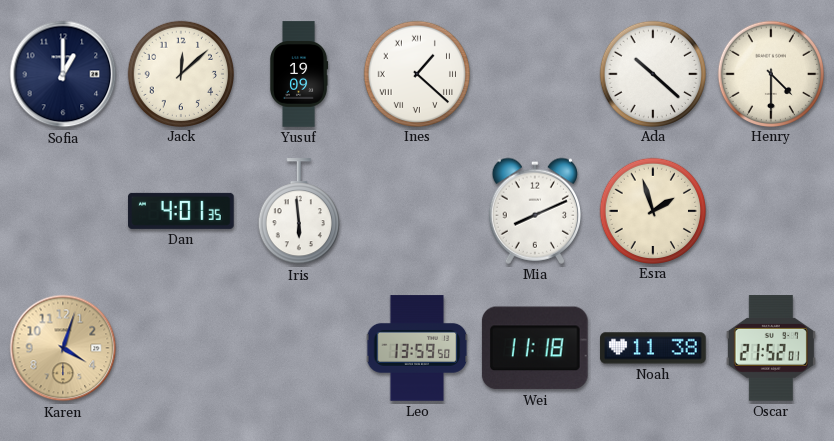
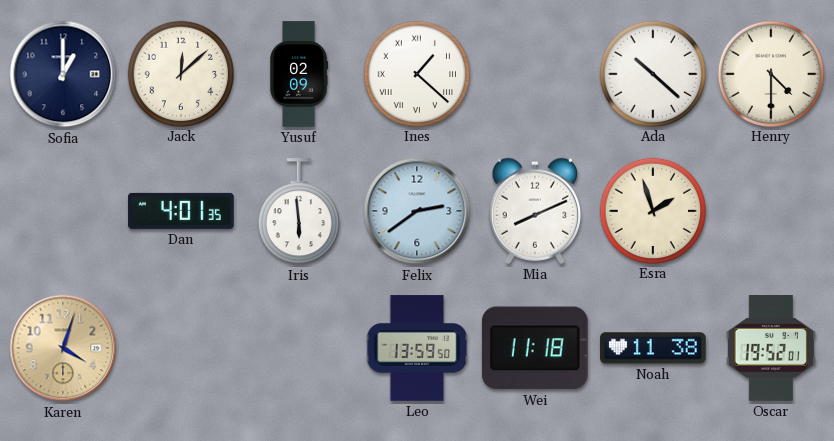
Yusuf: 19:09 -> 02:09 (299, 74)
Felix: none -> 2:39 (417, 211)
Oscar: 21:52 -> 19:52 (771, 348)
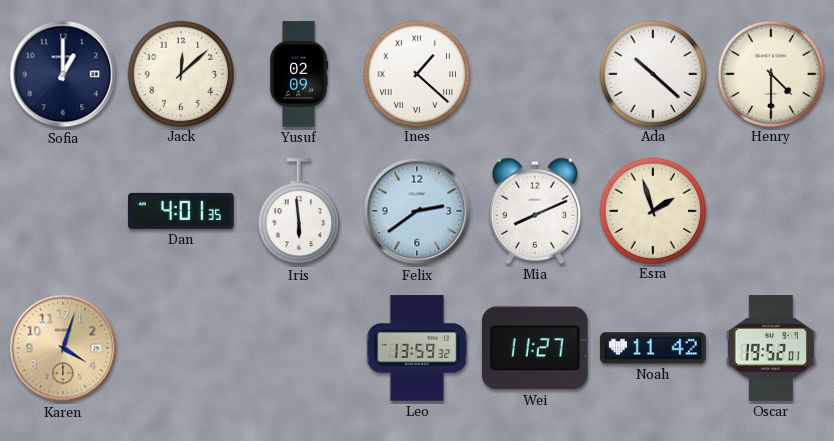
Leo: 13:59:50 -> 13:59:32 (417, 348)
Wei: 11:18 -> 11:27 (535, 348)
Noah: 11:38 -> 11:42 (653, 348)
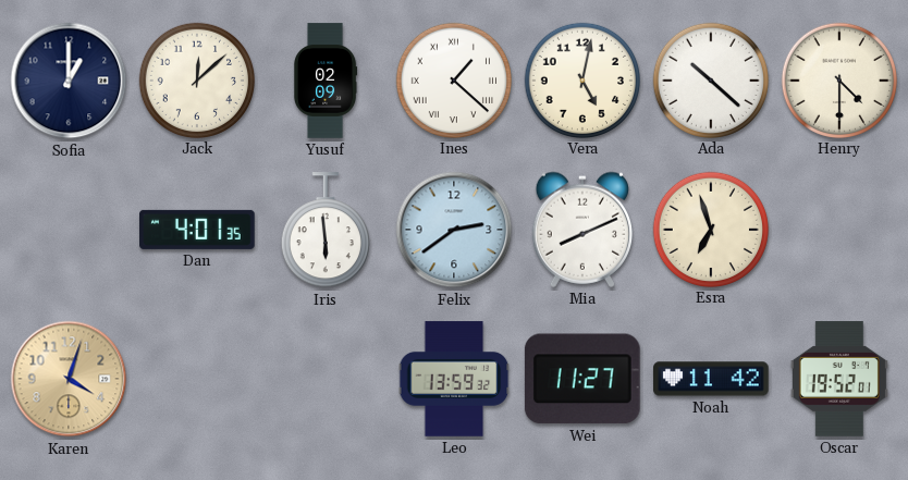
Vera: none -> 5:02 (581, 79)
Esra: 1:57 -> 6:57 (710, 229)
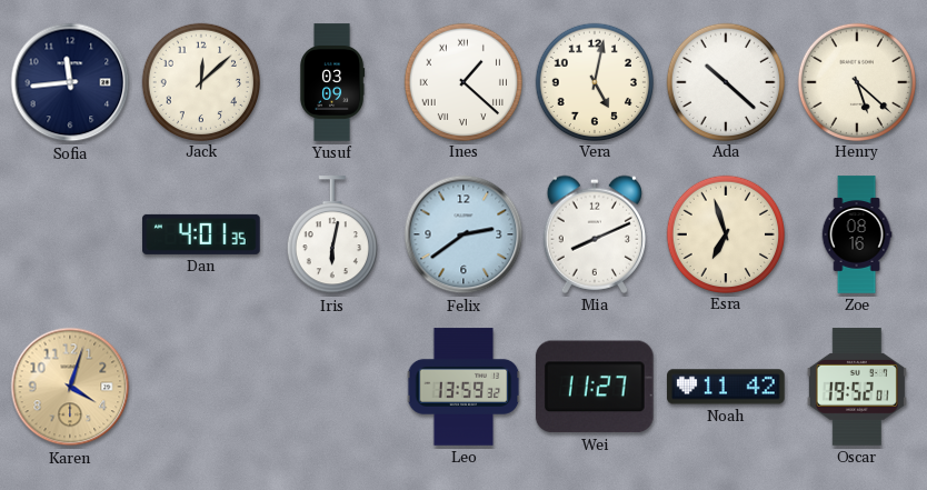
Sofia: 1:00 -> 11:44 (70, 82)
Yusuf: 02:09 -> 03:09 (332, 82)
Henry: 4:30 -> 5:22 (856, 81)
Iris: 5:59 -> 6:02 (331, 236)
Zoe: none -> 08:16 (857, 234)
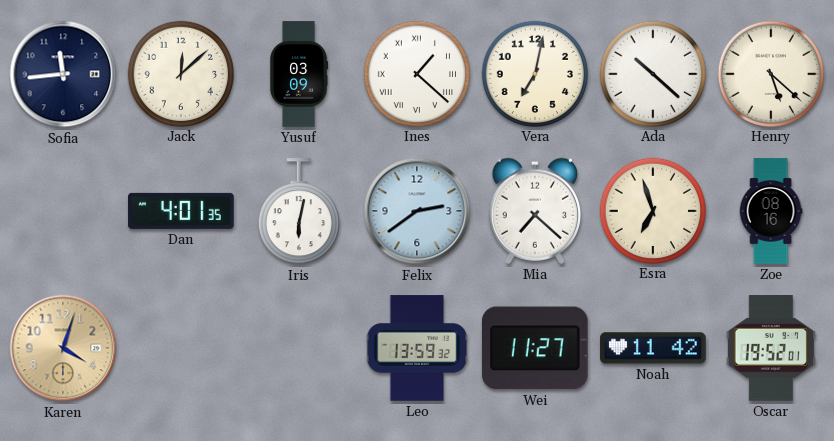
Vera: 5:02 -> 7:02 (534, 73)
Mia: 8:11 -> 7:22 (534, 211)
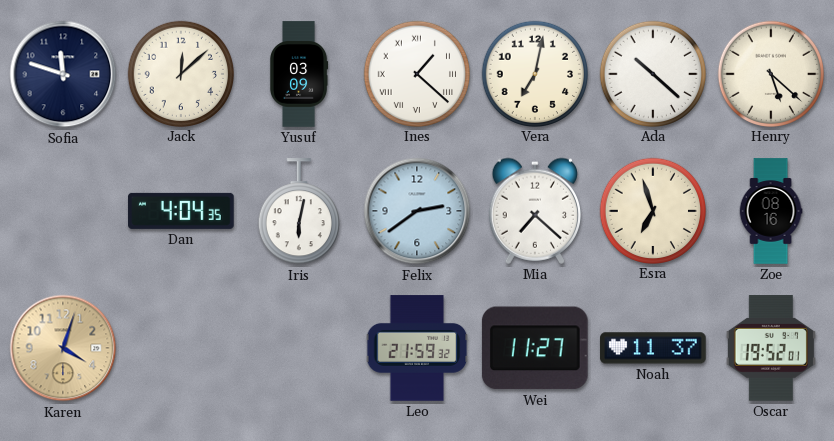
Sofia: 11:44 -> 11:48 (63, 74)
Dan: 4:01 -> 4:04 (181, 211)
Leo: 13:59 -> 21:59 (417, 348)
Noah: 11:42 -> 11:37 (653, 348)
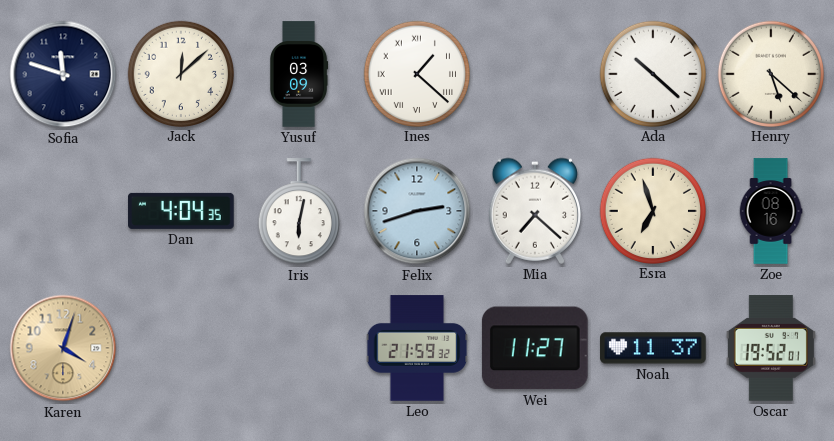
Vera: 7:02 -> none (534, 73)
Felix: 2:39 -> 2:42 (417, 211)
